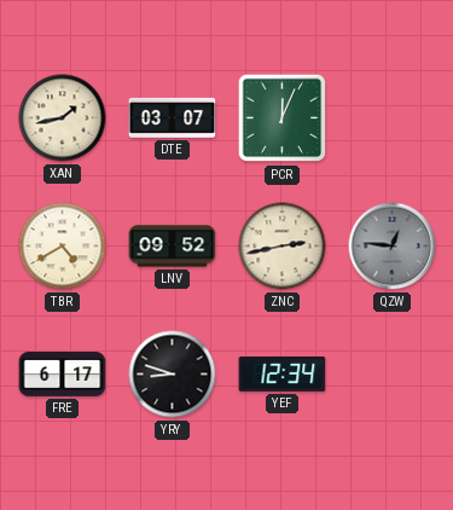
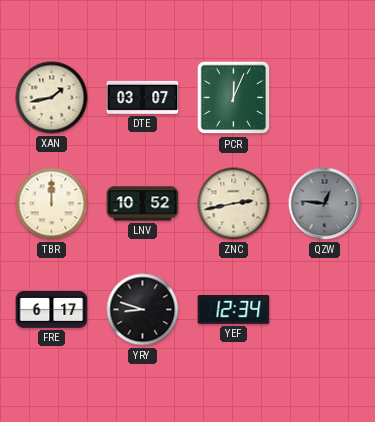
TBR: 4:40 -> 12:00 (52, 204)
LNV: 09:52 -> 10:52 (143, 204)
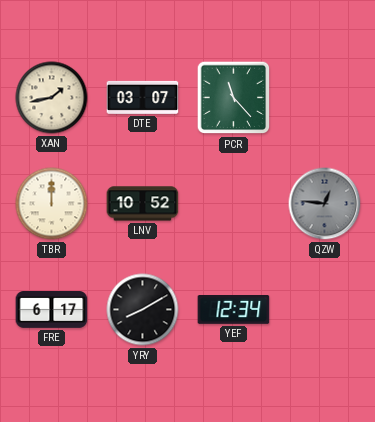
PCR: 12:04 -> 11:23 (234, 98)
ZNC: 2:43 -> none (234, 204)
YRY: 8:48 -> 8:10 (143, 310)
